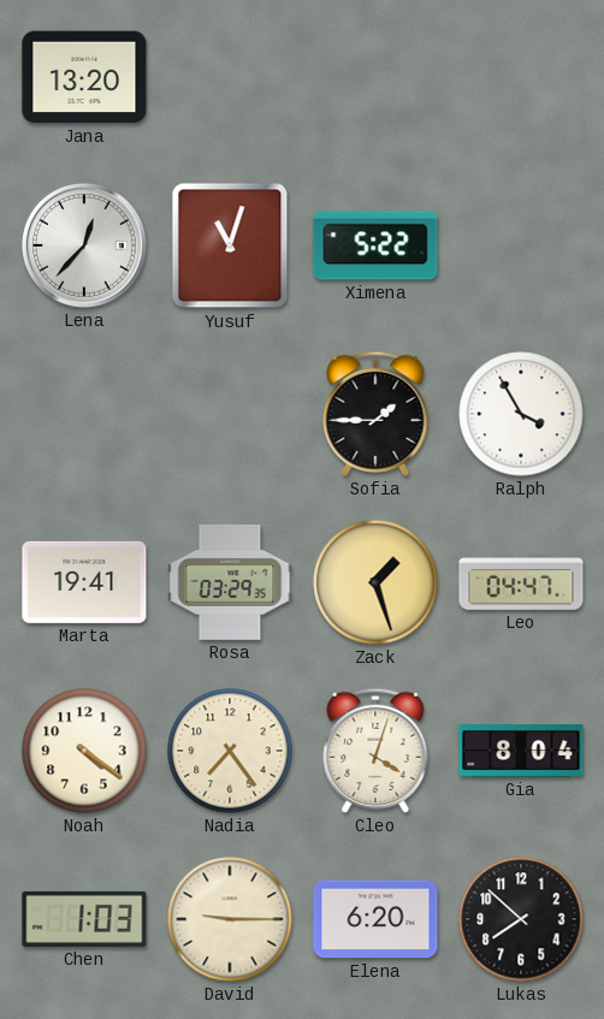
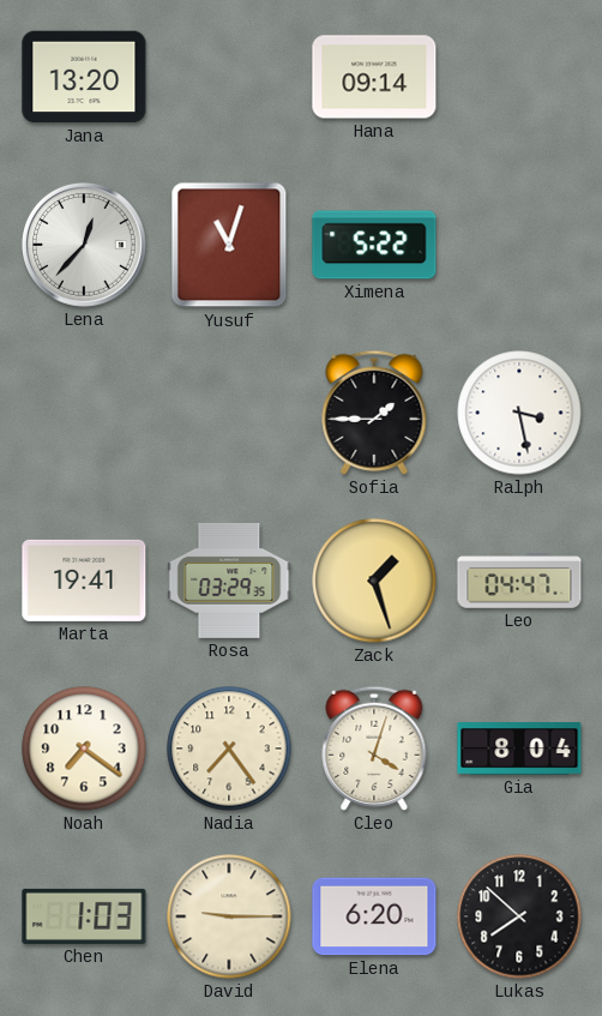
Hana: none -> 09:14 (374, 77)
Ralph: 3:55 -> 3:28 (519, 413)
Noah: 4:21 -> 7:21 (84, 749)
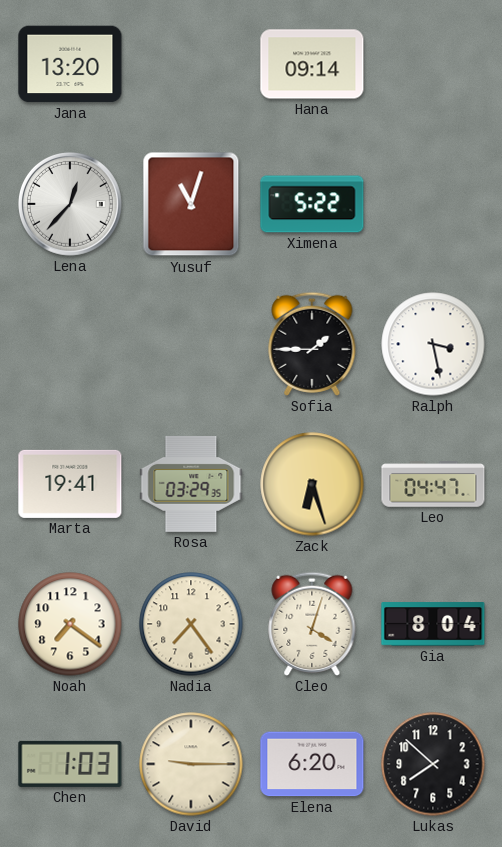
Zack: 1:27 -> 6:27 (312, 484)
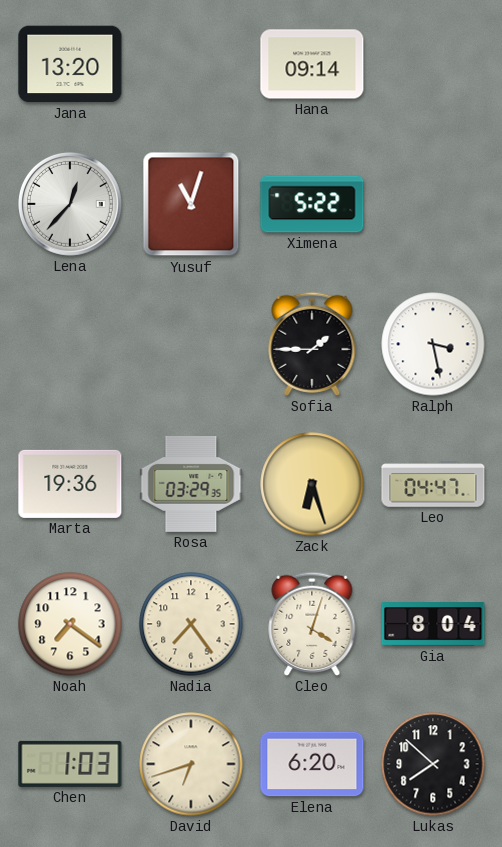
Marta: 19:41 -> 19:36 (70, 484)
David: 9:15 -> 6:42 (191, 764)
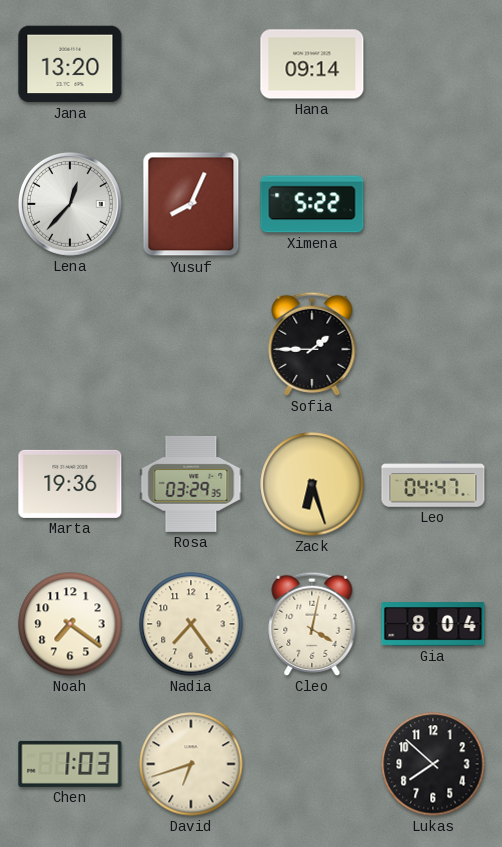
Yusuf: 11:03 -> 8:04 (191, 204)
Ralph: 3:28 -> none (433, 344)
Cleo: 4:03 -> 4:02 (312, 624)
Elena: 6:20 -> none (312, 764)
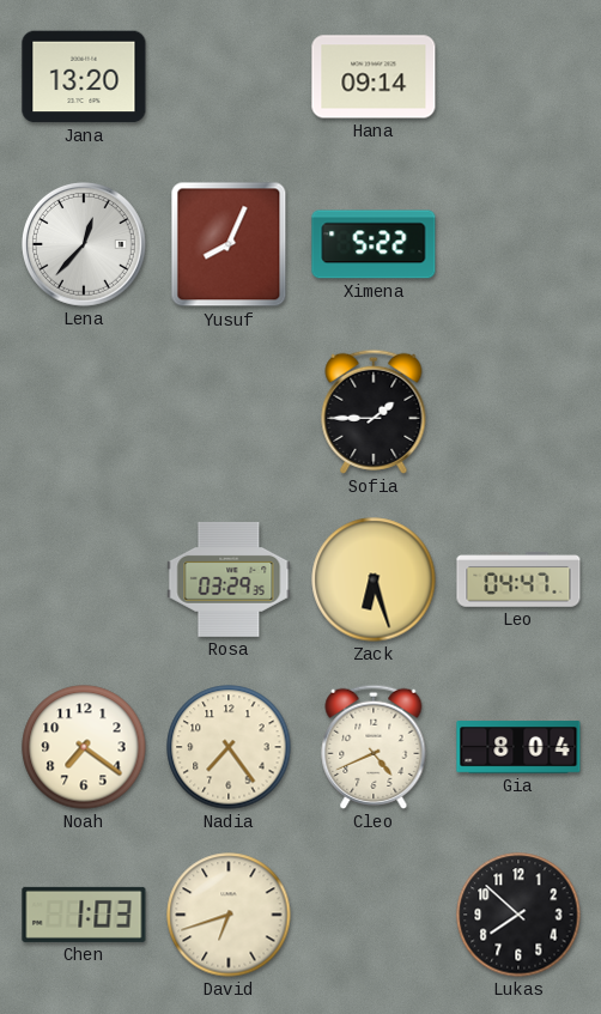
Marta: 19:36 -> none (70, 484)
Cleo: 4:02 -> 4:41 (374, 747)
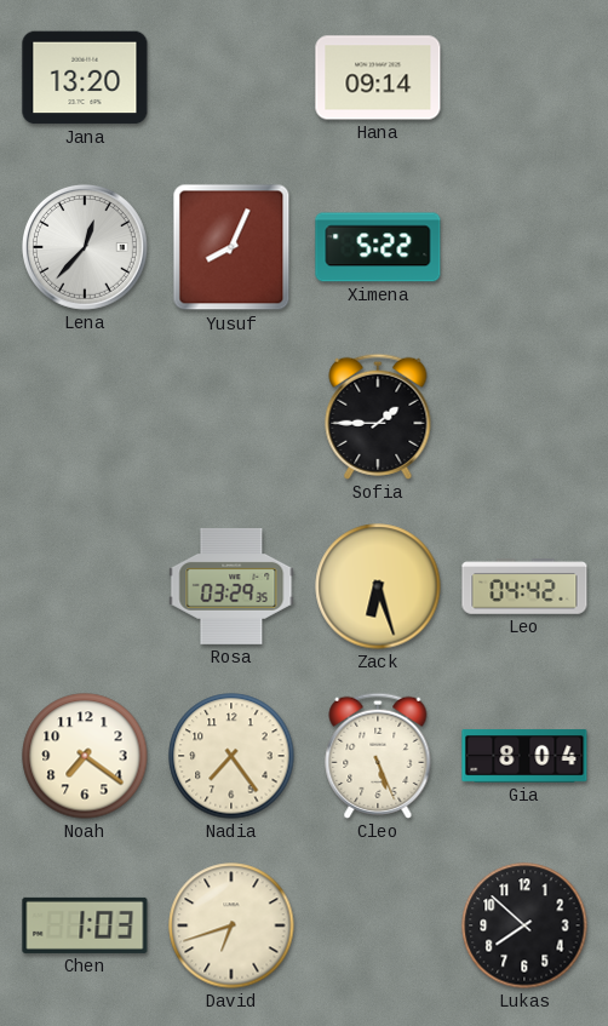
Leo: 04:47 -> 04:42 (524, 586)
Cleo: 4:41 -> 5:26 (378, 756)
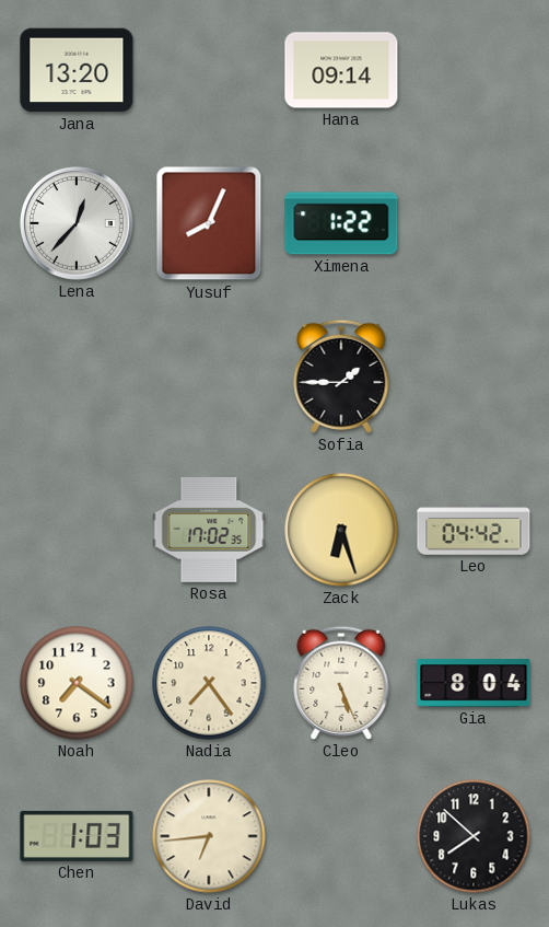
Ximena: 5:22 -> 1:22 (341, 223)
Rosa: 03:29 -> 17:02 (209, 530)
David: 6:42 -> 6:44 (209, 836)
